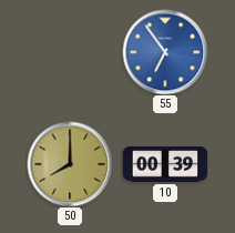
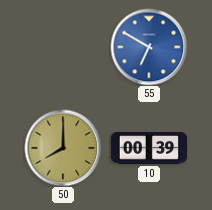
55: 6:54 -> 6:50 (149, 47)
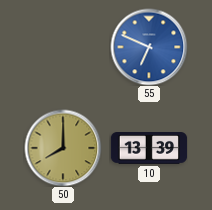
55: 6:50 -> 6:49 (149, 47)
10: 00:39 -> 13:39 (149, 149)
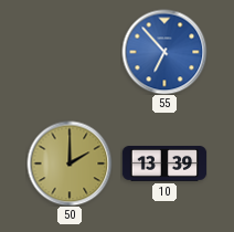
55: 6:49 -> 6:53 (164, 52)
50: 8:00 -> 2:00 (70, 164)
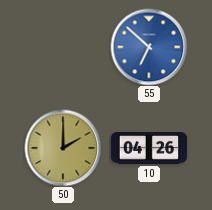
55: 6:53 -> 6:52 (149, 47)
10: 13:39 -> 04:26 (149, 149)
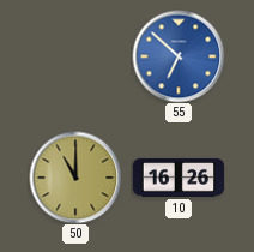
50: 2:00 -> 11:00 (75, 178)
10: 04:26 -> 16:26 (179, 179)
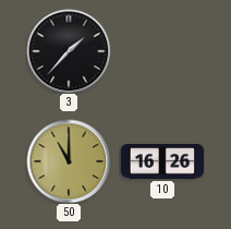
3: none -> 1:37 (69, 51)
55: 6:52 -> none (179, 56)
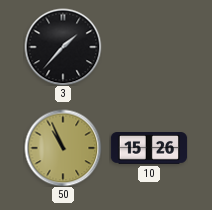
50: 11:00 -> 10:56 (63, 148)
10: 16:26 -> 15:26 (149, 149)
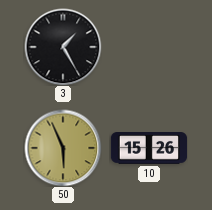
3: 1:37 -> 1:25 (63, 47)
50: 10:56 -> 5:56 (63, 148)
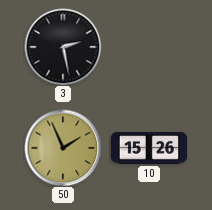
3: 1:25 -> 2:28 (63, 47)
50: 5:56 -> 1:56 (63, 148)
